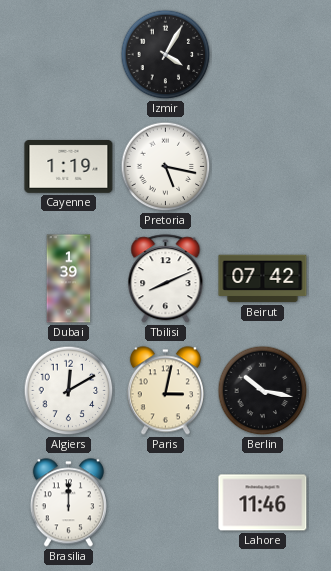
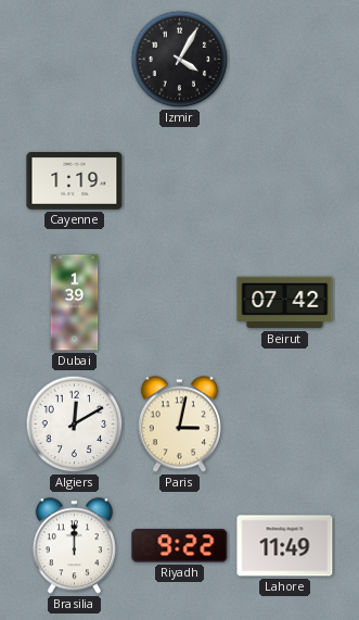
Pretoria: 5:17 -> none (166, 167)
Tbilisi: 8:11 -> none (166, 279)
Berlin: 10:17 -> none (263, 391)
Riyadh: none -> 9:22 (180, 546)
Lahore: 11:46 -> 11:49 (285, 546)
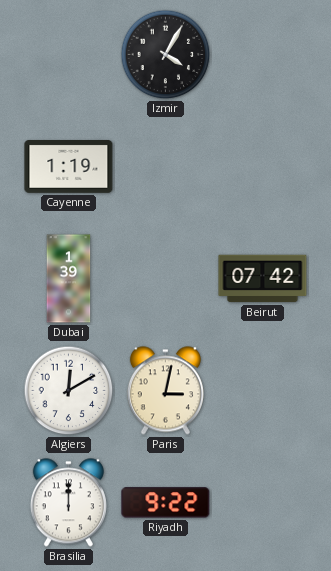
Lahore: 11:49 -> none (285, 546)
